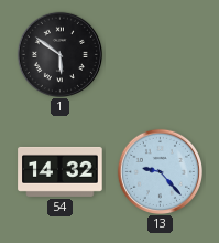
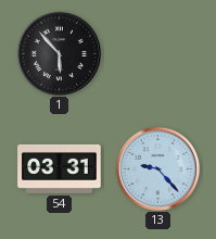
1: 5:51 -> 5:53 (59, 53)
54: 14:32 -> 03:31 (60, 168)
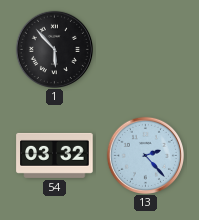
54: 03:31 -> 03:32 (55, 155)
13: 9:23 -> 2:23 (145, 155)
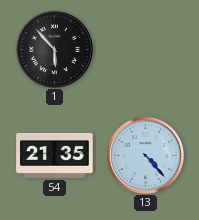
54: 03:32 -> 21:35 (55, 155)
13: 2:23 -> 4:23 (145, 155)
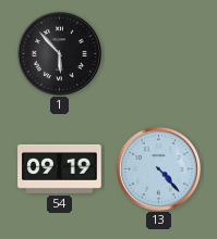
54: 21:35 -> 09:19 (60, 168)
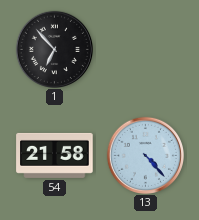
1: 5:53 -> 6:53 (54, 49)
54: 09:19 -> 21:58 (55, 155)
